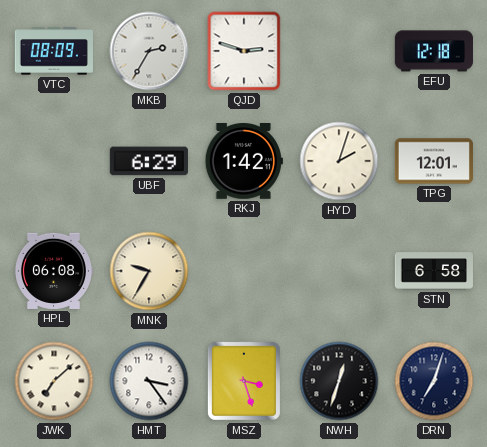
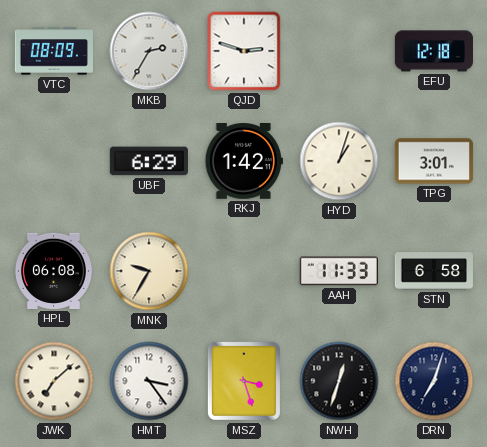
HYD: 2:03 -> 1:03 (339, 161)
TPG: 12:01 -> 3:01 (434, 161)
AAH: none -> 11:33 (339, 271)
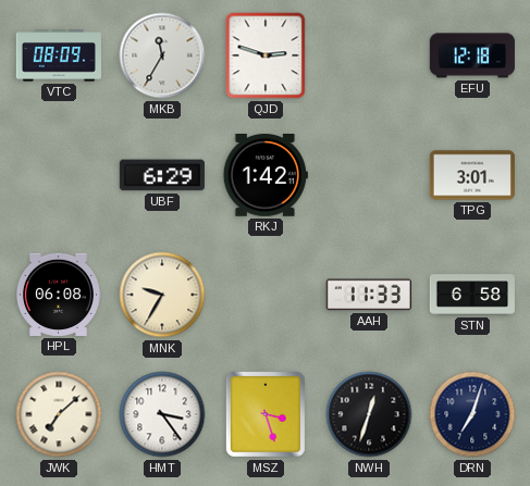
MKB: 2:35 -> 11:35 (162, 55)
HYD: 1:03 -> none (339, 161)
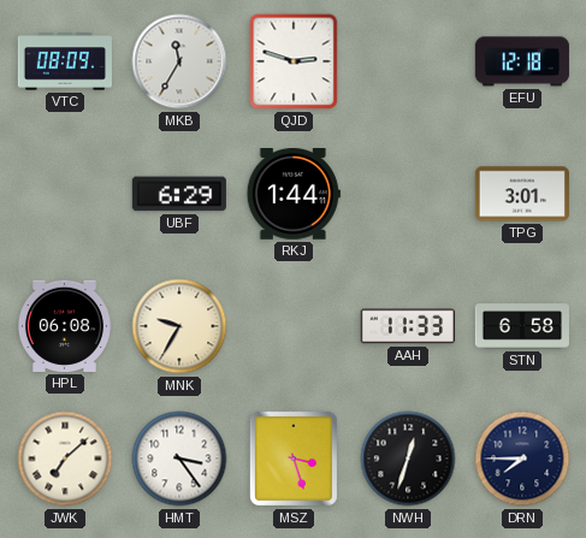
RKJ: 1:42 -> 1:44 (294, 194)
DRN: 7:03 -> 7:45 (522, 459)
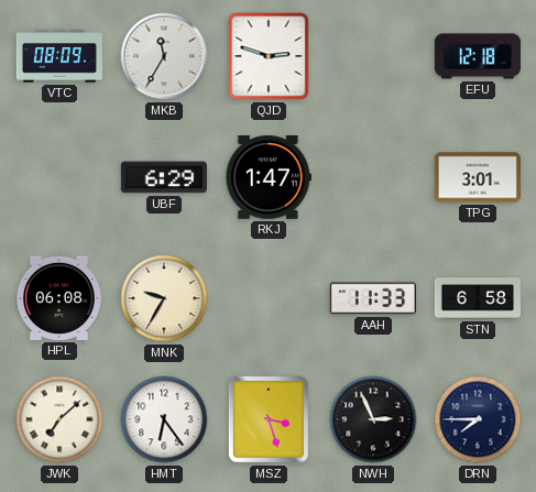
RKJ: 1:44 -> 1:47 (269, 177)
HMT: 3:24 -> 6:24 (164, 419)
NWH: 12:33 -> 2:56 (373, 419)
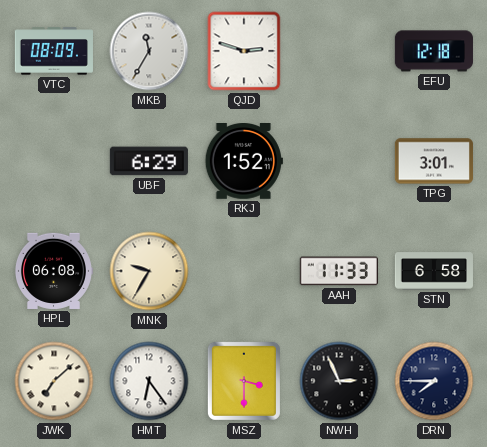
RKJ: 1:47 -> 1:52 (244, 161)
MSZ: 3:27 -> 3:30 (244, 381)
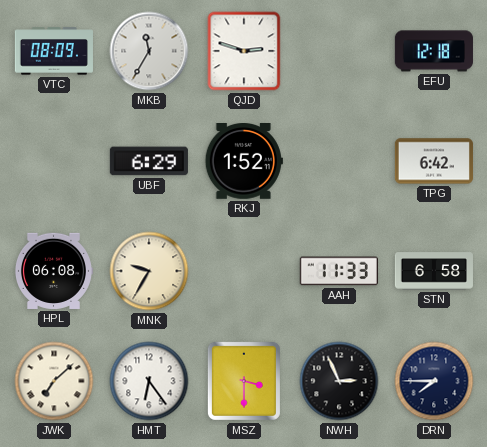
TPG: 3:01 -> 6:42 (434, 161)
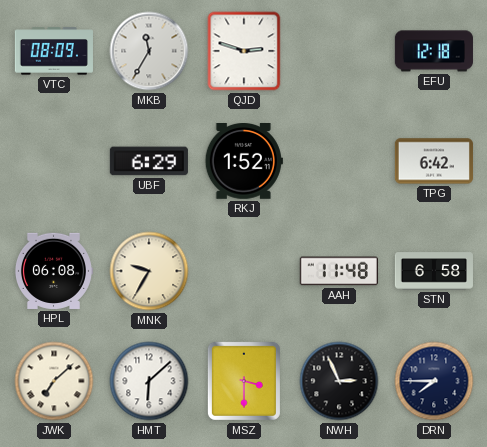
AAH: 11:33 -> 11:48 (339, 271)
HMT: 6:24 -> 6:08 (149, 381)
